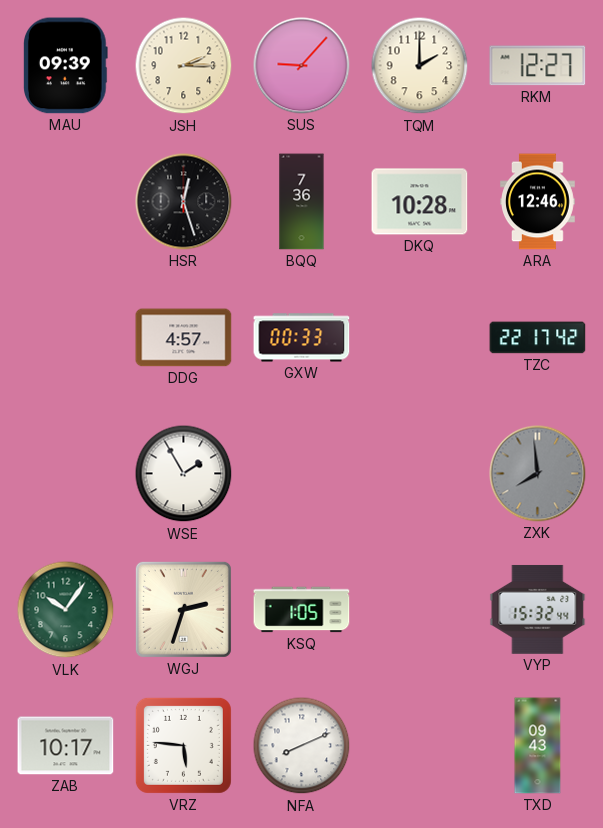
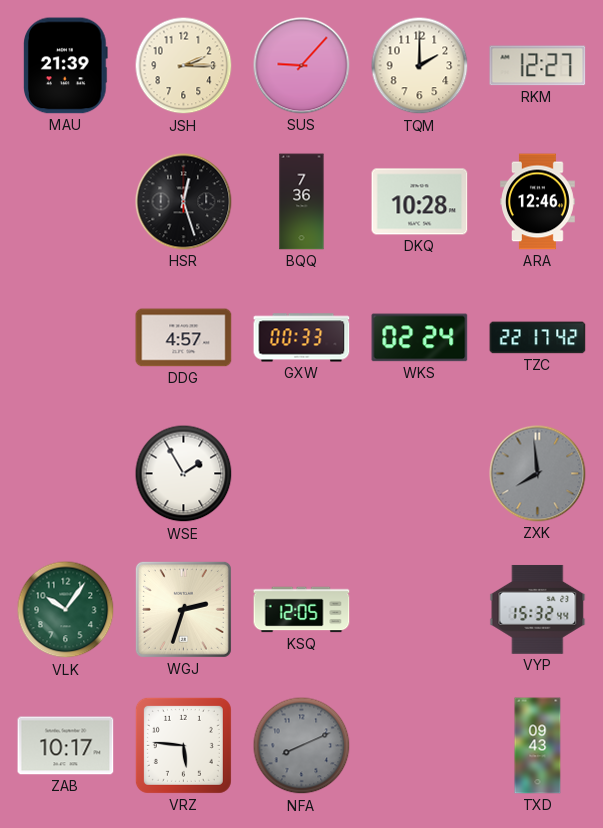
MAU: 09:39 -> 21:39 (66, 66)
WKS: none -> 02:24 (420, 338)
KSQ: 1:05 -> 12:05 (302, 610)
NFA dial: white -> grey (302, 746)
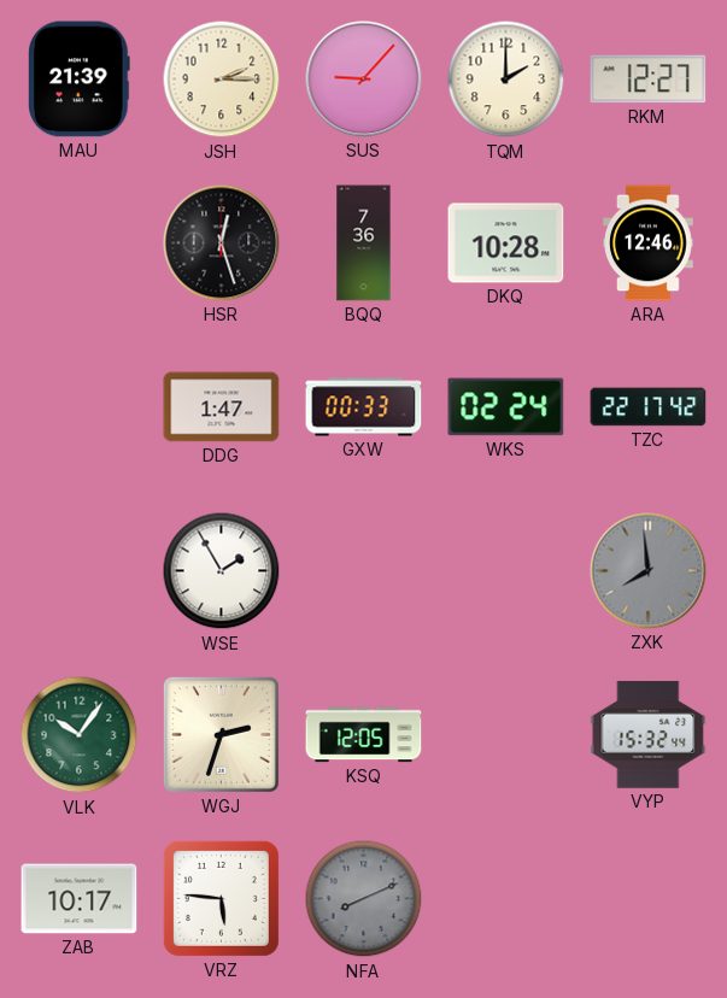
DDG: 4:57 -> 1:47 (222, 407)
TXD: 09:43 -> none (538, 746)
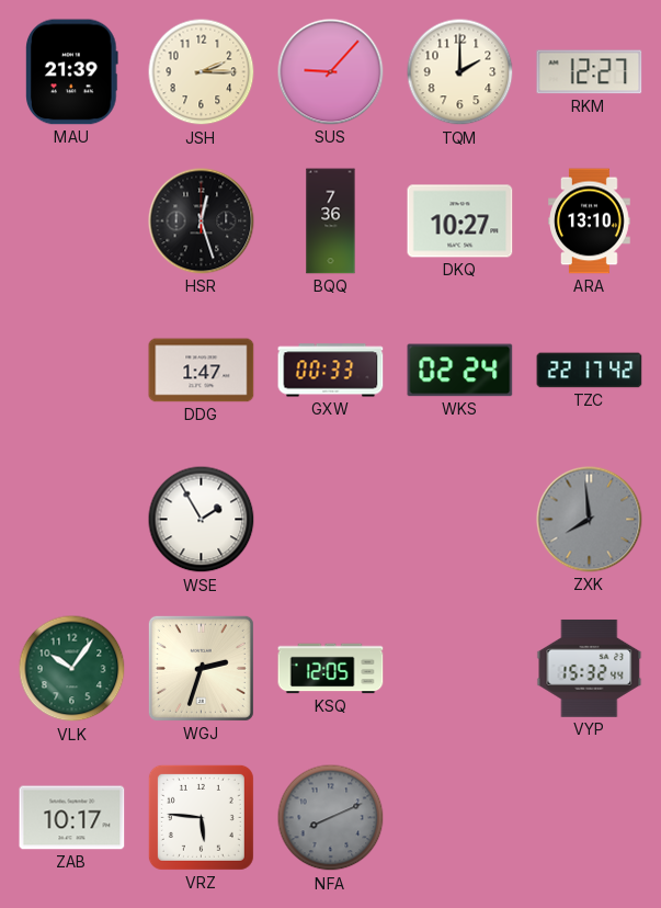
DKQ: 10:28 -> 10:27 (460, 222)
ARA: 12:46 -> 13:10 (590, 222)
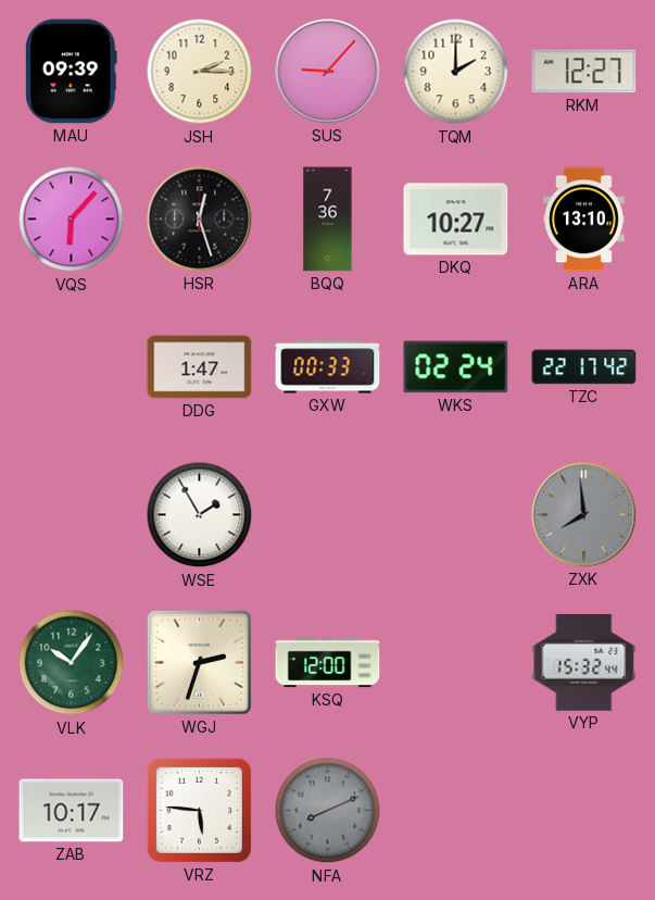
MAU: 21:39 -> 09:39 (72, 72)
VQS: none -> 6:07 (72, 220)
KSQ: 12:05 -> 12:00 (328, 663)
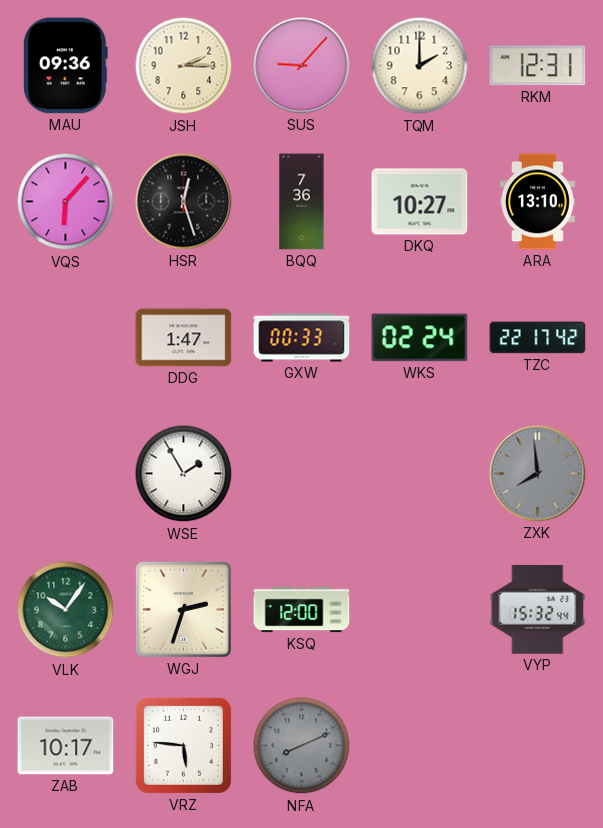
MAU: 09:39 -> 09:36 (66, 66)
RKM: 12:27 -> 12:31 (538, 66)
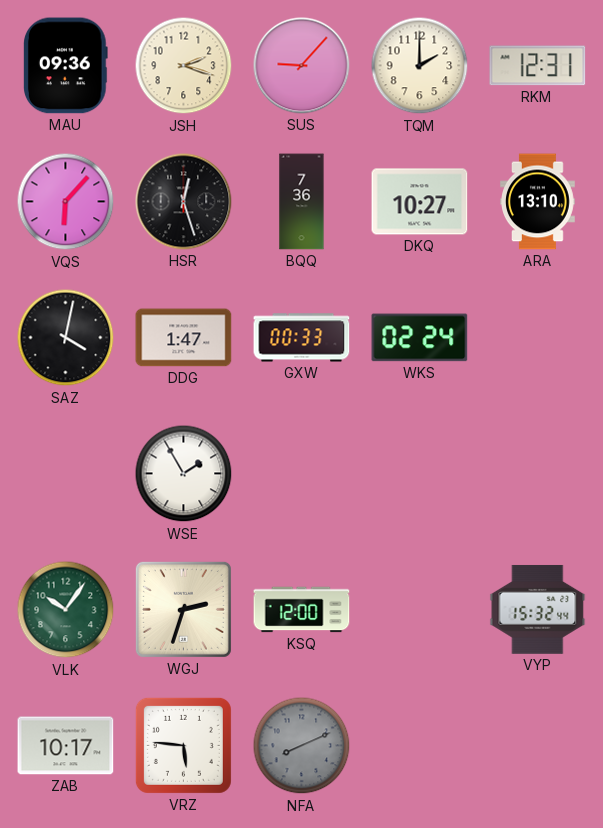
JSH: 2:15 -> 2:18 (184, 66)
SAZ: none -> 4:02 (66, 338)
TZC: 22:17 -> none (538, 338)
ZXK: 7:59 -> none (538, 474)
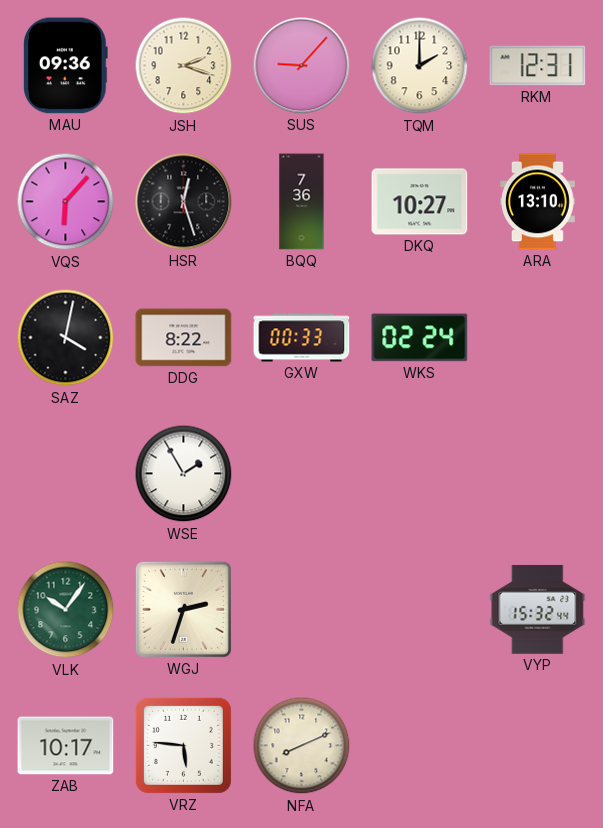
DDG: 1:47 -> 8:22 (184, 338)
KSQ: 12:00 -> none (302, 610)
NFA dial: grey -> cream (302, 746)
